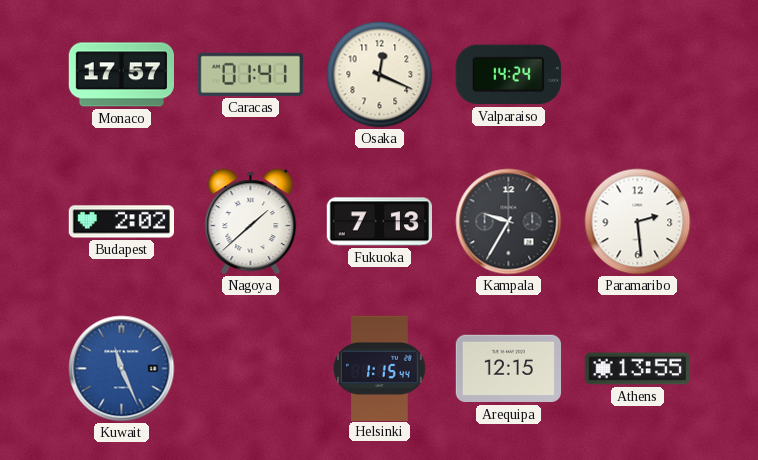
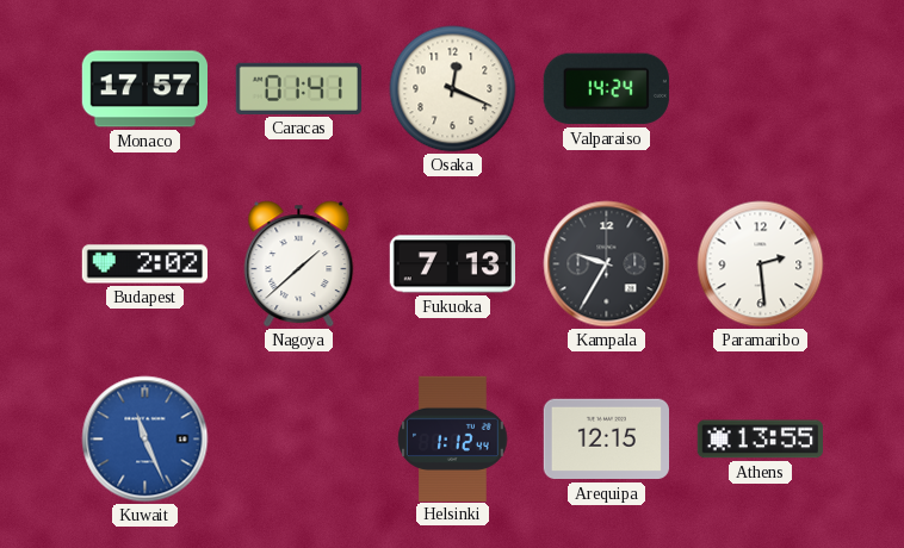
Helsinki: 1:15 -> 1:12 (453, 438)
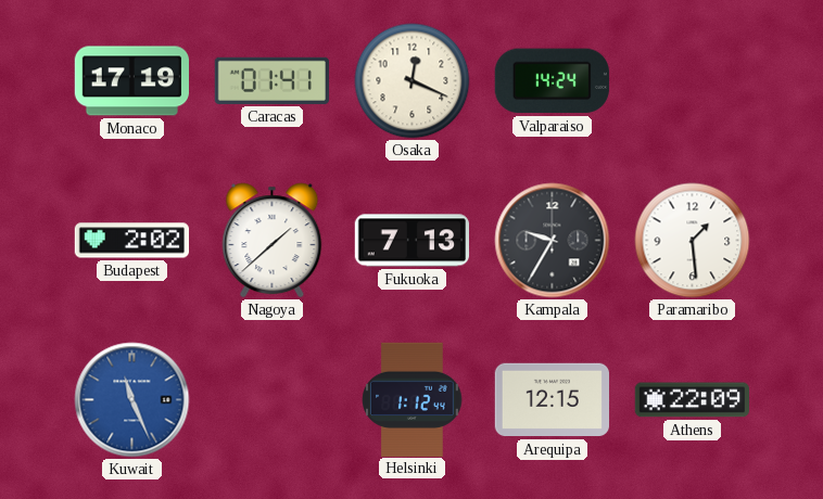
Monaco: 17:57 -> 17:19 (131, 81)
Paramaribo: 2:29 -> 1:29 (693, 241)
Athens: 13:55 -> 22:09 (692, 400)
